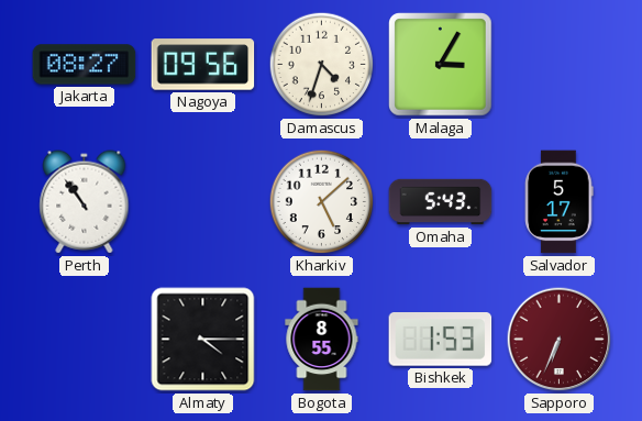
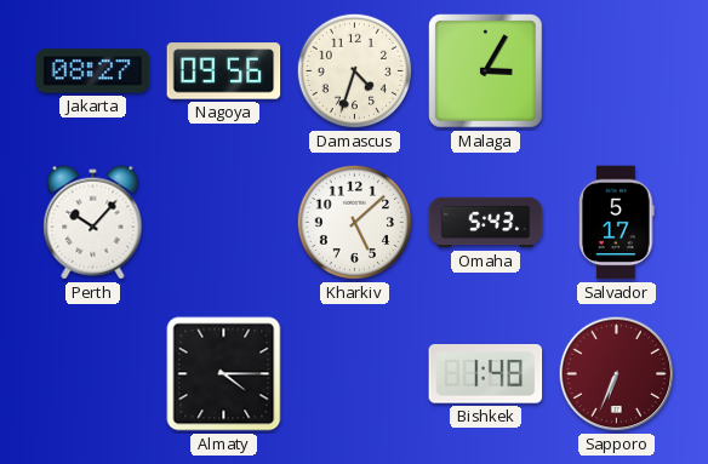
Perth: 10:54 -> 10:07 (93, 223)
Bogota: 8:55 -> none (322, 340)
Bishkek: 1:53 -> 1:48 (486, 374)
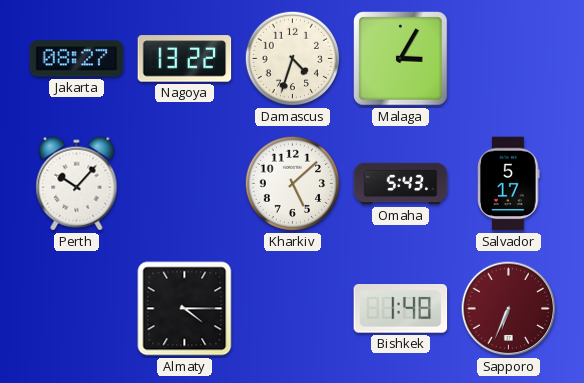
Nagoya: 09:56 -> 13:22 (185, 59)
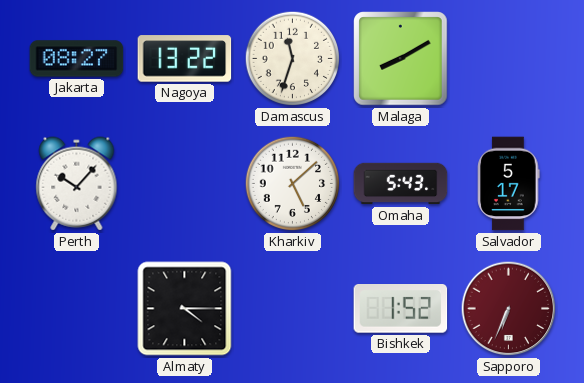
Damascus: 4:33 -> 11:33 (293, 59)
Malaga: 3:05 -> 8:10 (401, 59)
Bishkek: 1:48 -> 1:52 (401, 309)
